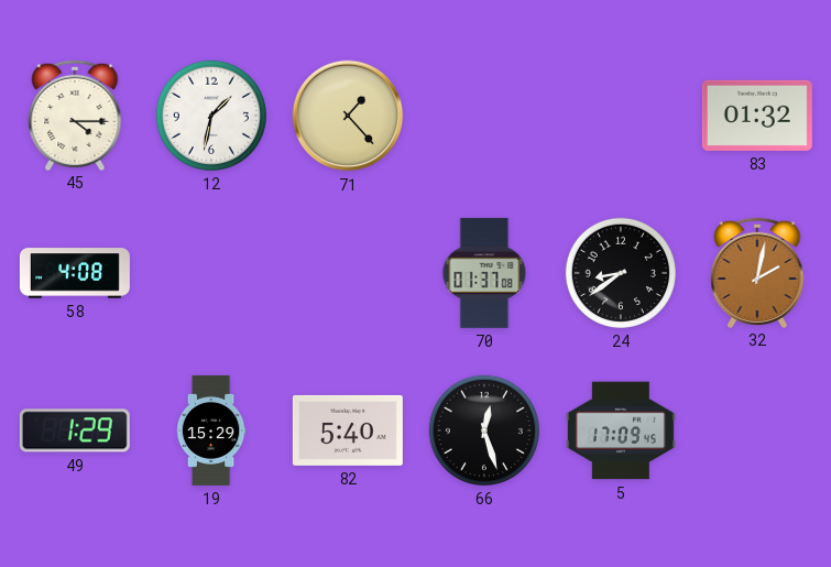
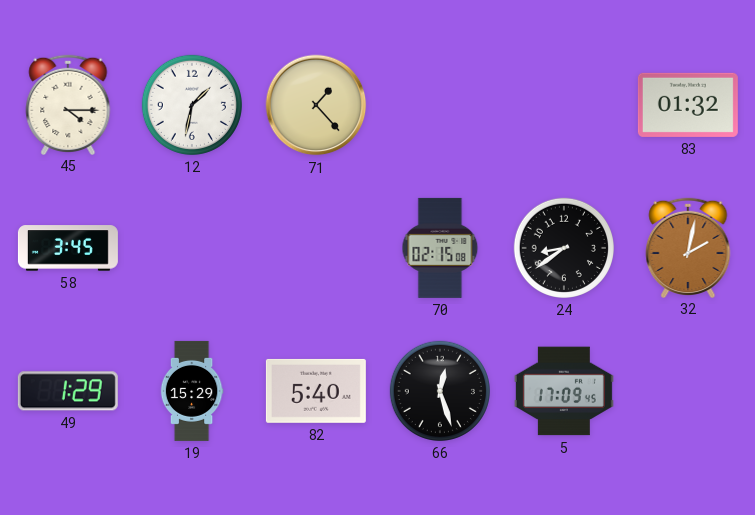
58: 4:08 -> 3:45 (68, 248)
70: 01:37 -> 02:15 (440, 248)
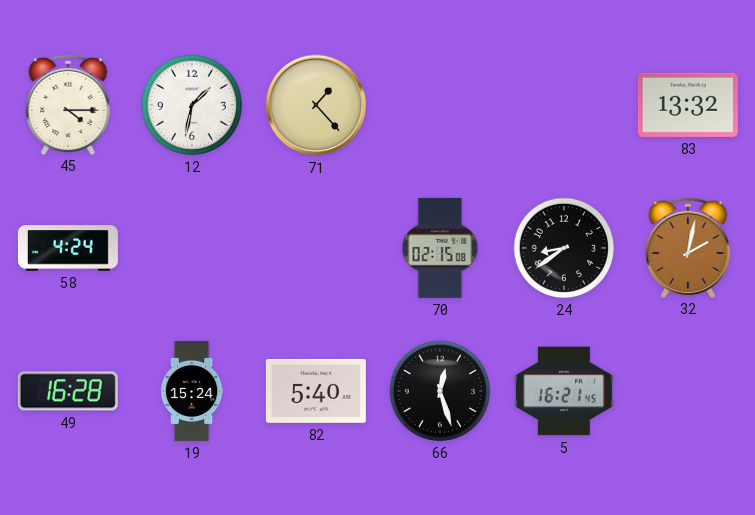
83: 01:32 -> 13:32 (688, 105)
58: 3:45 -> 4:24 (68, 248)
49: 1:29 -> 16:28 (68, 391)
19: 15:29 -> 15:24 (192, 391)
5: 17:09 -> 16:21 (564, 391)
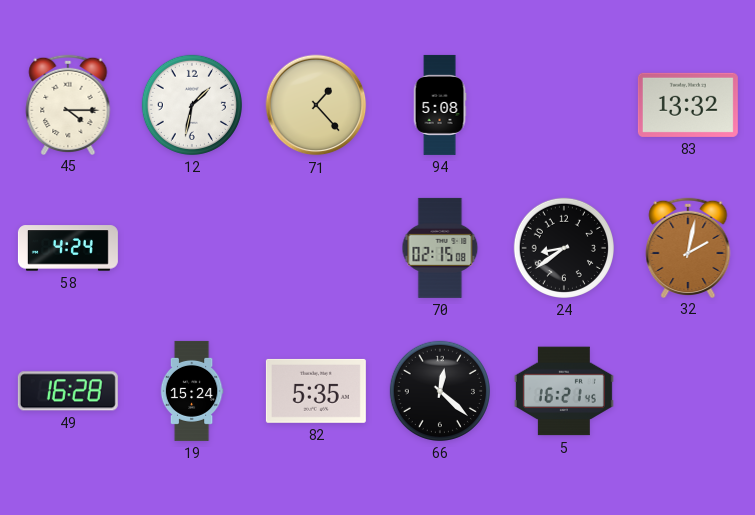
94: none -> 5:08 (440, 105)
82: 5:40 -> 5:35 (316, 391)
66: 12:27 -> 12:22 (440, 391)
